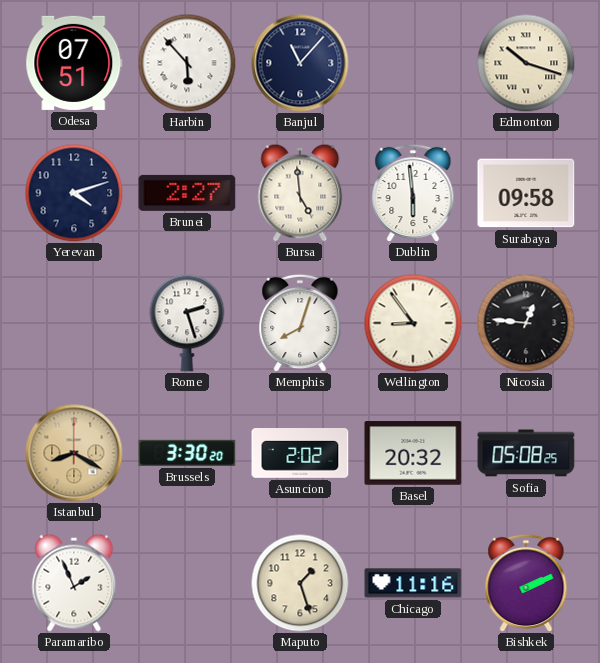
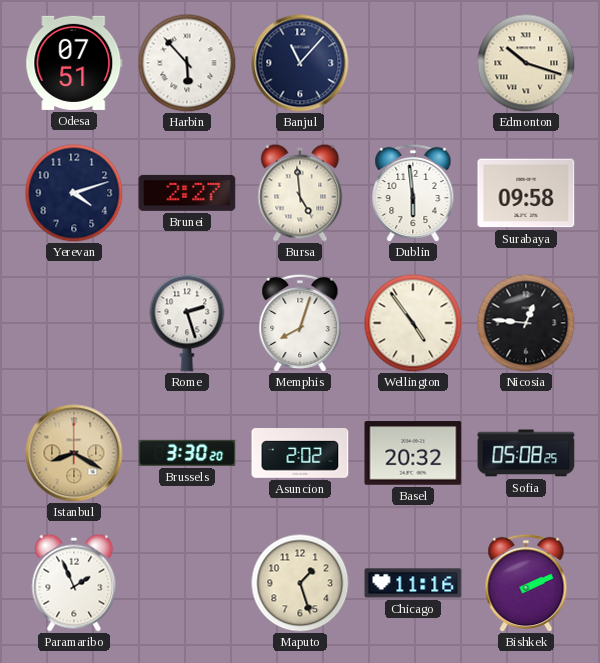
Wellington: 8:54 -> 4:54 (413, 323)
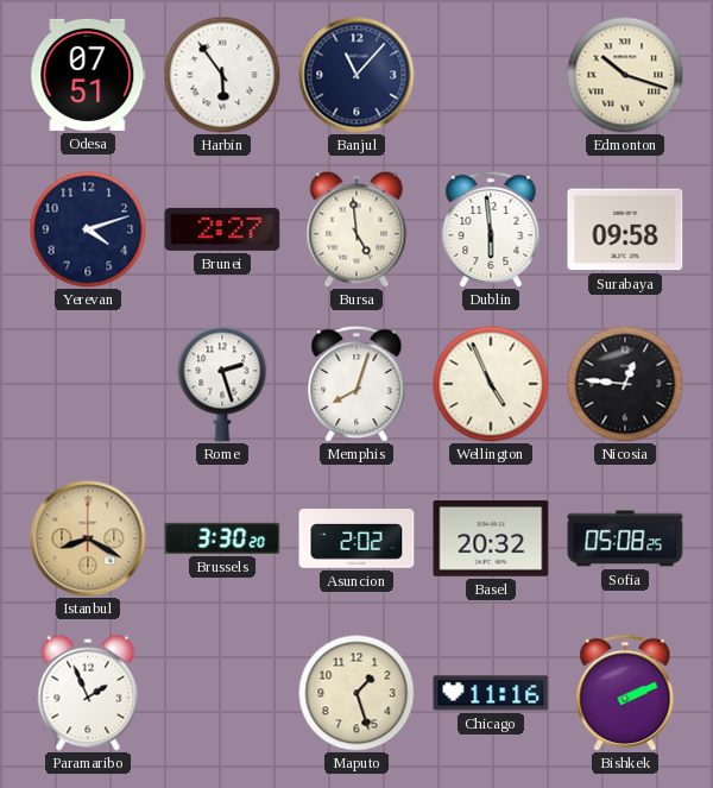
Harbin: 5:53 -> 5:54 (222, 75)
Wellington: 4:54 -> 4:56 (491, 384)
